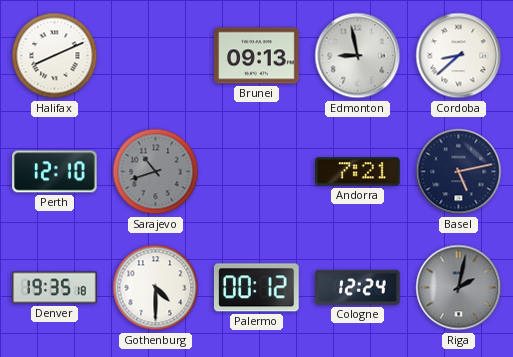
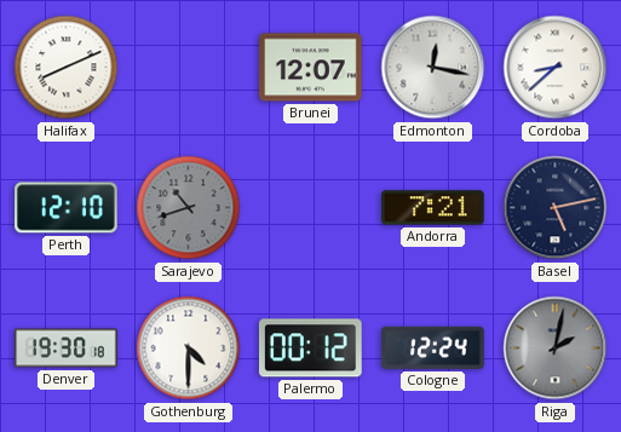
Brunei: 09:13 -> 12:07 (311, 68)
Edmonton: 8:58 -> 12:17 (433, 68)
Denver: 19:35 -> 19:30 (67, 349)
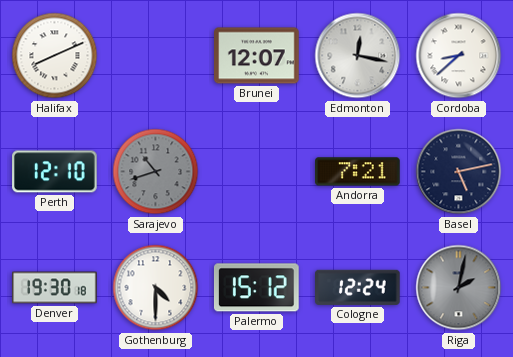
Palermo: 00:12 -> 15:12 (257, 288)
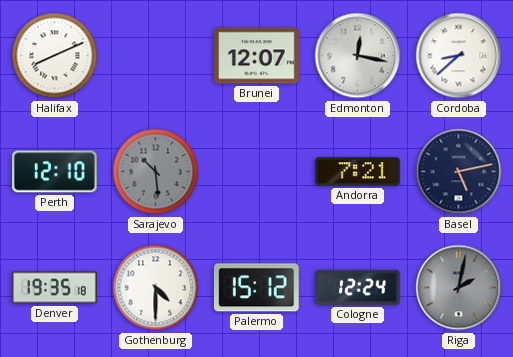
Sarajevo: 10:42 -> 10:29 (156, 172)
Denver: 19:30 -> 19:35 (55, 288)
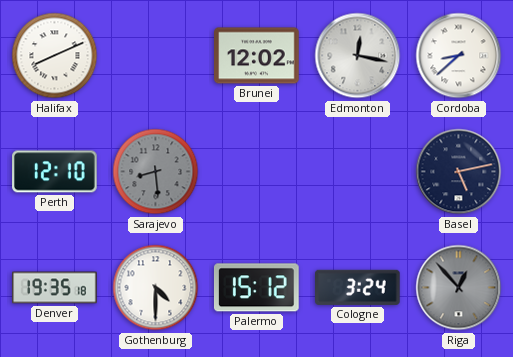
Brunei: 12:07 -> 12:02 (257, 56)
Sarajevo: 10:29 -> 8:29 (156, 172)
Andorra: 7:21 -> none (358, 172)
Cologne: 12:24 -> 3:24 (358, 287)
Riga: 2:02 -> 12:53 (459, 288)
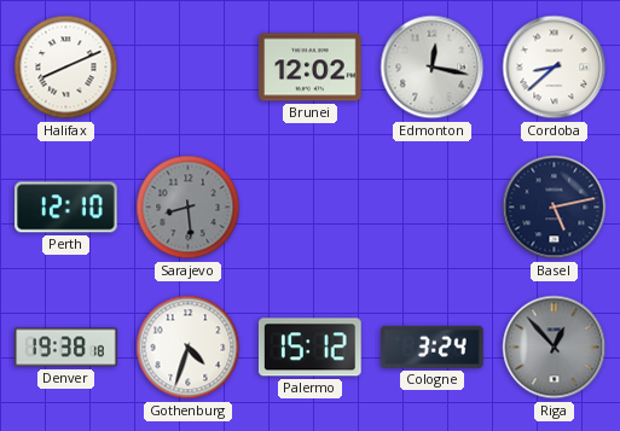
Denver: 19:35 -> 19:38 (66, 348)
Gothenburg: 4:30 -> 4:33 (189, 348)
